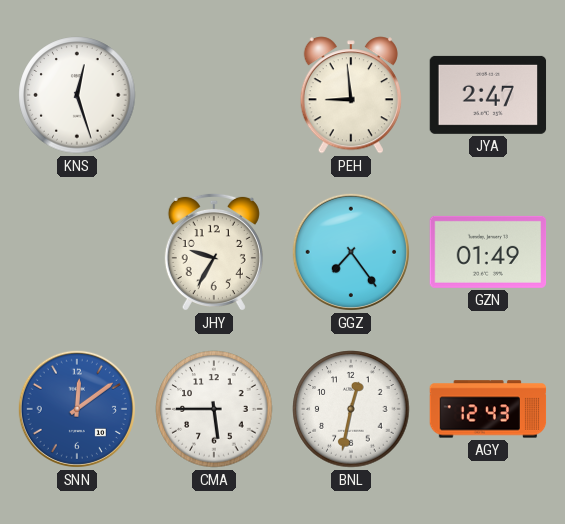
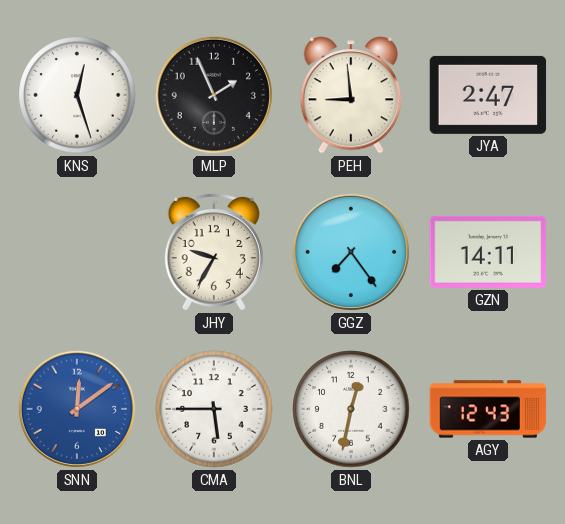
MLP: none -> 1:56 (214, 95)
GZN: 01:49 -> 14:11 (488, 252)
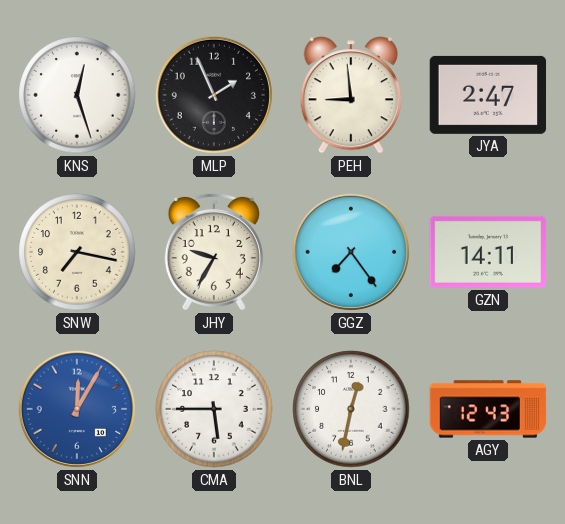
SNW: none -> 7:17 (77, 252)
SNN: 12:09 -> 12:05 (77, 409)
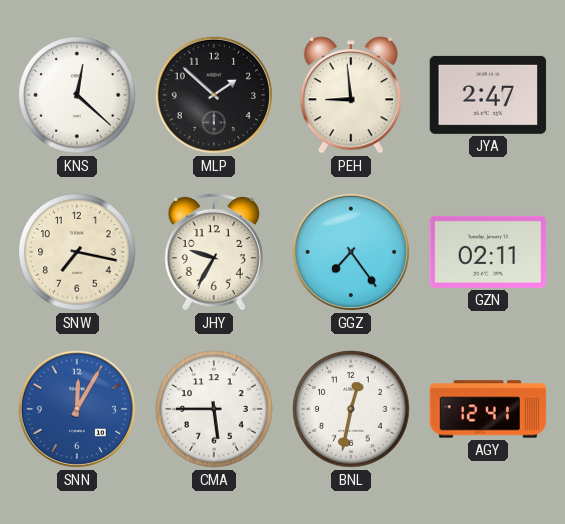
KNS: 12:27 -> 12:22 (77, 95)
MLP: 1:56 -> 1:52 (214, 95)
GZN: 14:11 -> 02:11 (488, 252)
AGY: 12:43 -> 12:41 (488, 409)
